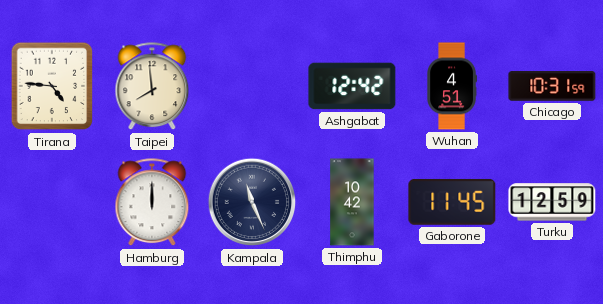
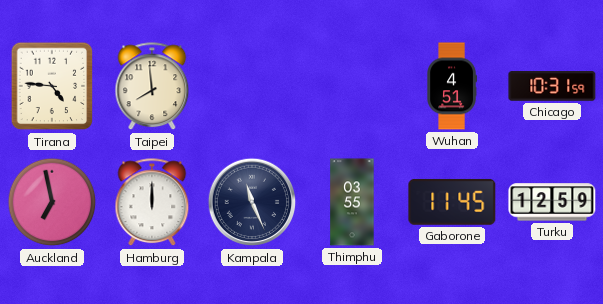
Ashgabat: 12:42 -> none (352, 86)
Auckland: none -> 6:58 (52, 202)
Thimphu: 10:42 -> 03:55 (352, 202)
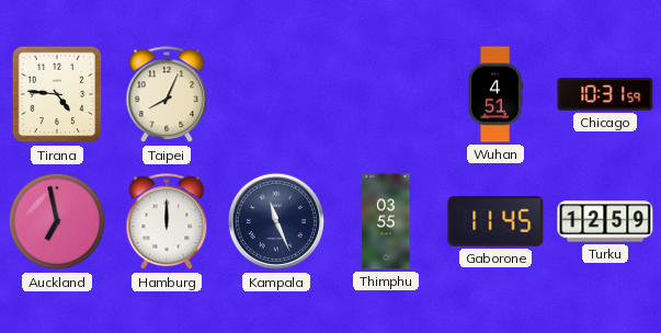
Taipei: 7:59 -> 8:04 (167, 95)
